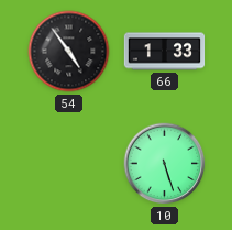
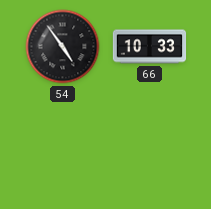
66: 1:33 -> 10:33 (150, 47)
10: 5:27 -> none (165, 164)
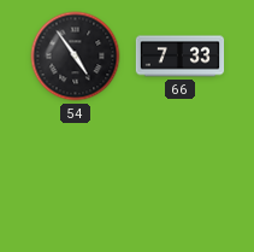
66: 10:33 -> 7:33 (181, 57)
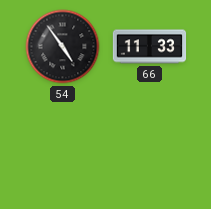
66: 7:33 -> 11:33 (150, 47)
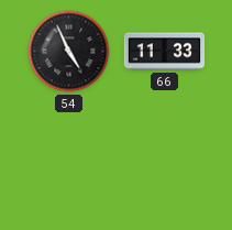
54: 4:54 -> 4:56 (69, 52)
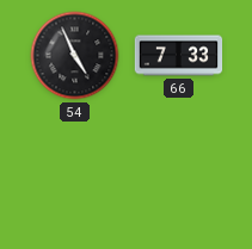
66: 11:33 -> 7:33 (179, 56)
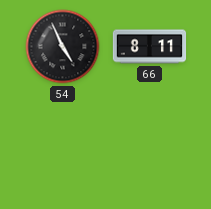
66: 7:33 -> 8:11 (150, 47)
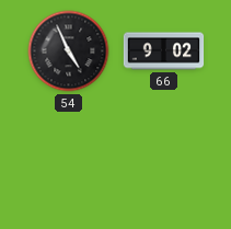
66: 8:11 -> 9:02 (164, 51)
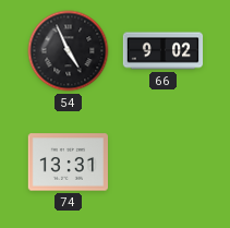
74: none -> 13:31 (68, 163)
